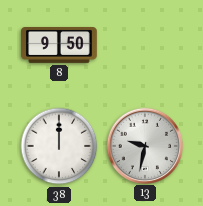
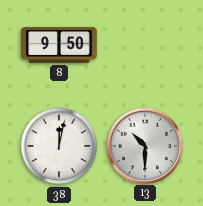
38: 12:00 -> 12:02 (59, 146)
13: 9:32 -> 10:30 (144, 145)
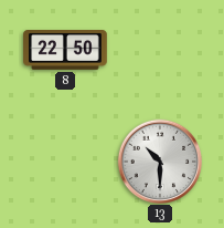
8: 9:50 -> 22:50 (65, 51)
38: 12:02 -> none (59, 146)
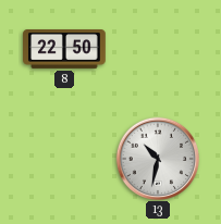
13: 10:30 -> 10:32 (157, 158)
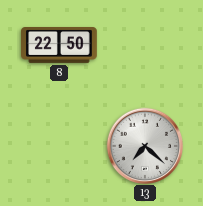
13: 10:32 -> 7:22 (144, 145)
